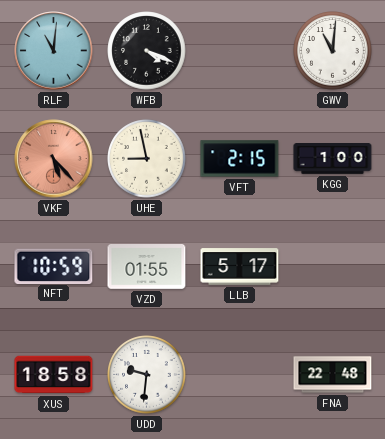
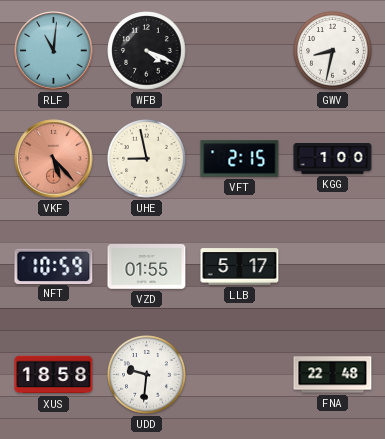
GWV: 11:01 -> 8:32 (333, 51)
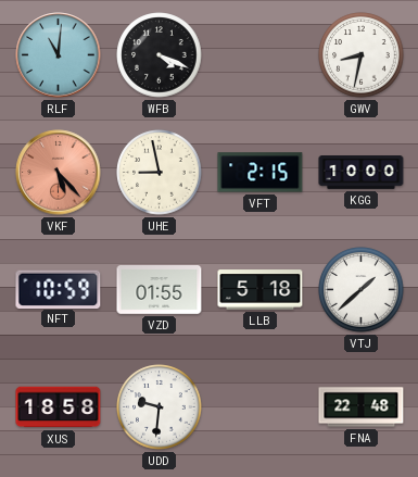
KGG: 1:00 -> 10:00 (362, 173)
LLB: 5:17 -> 5:18 (261, 290)
VTJ: none -> 1:38 (362, 290)
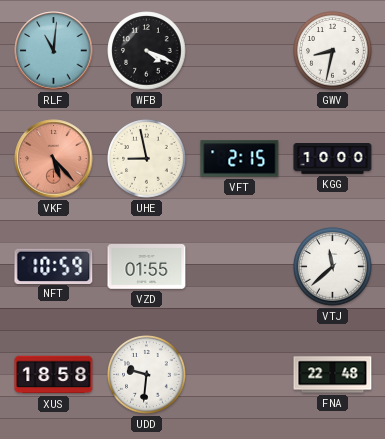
LLB: 5:18 -> none (261, 290)
VTJ: 1:38 -> 11:38 (333, 267)
